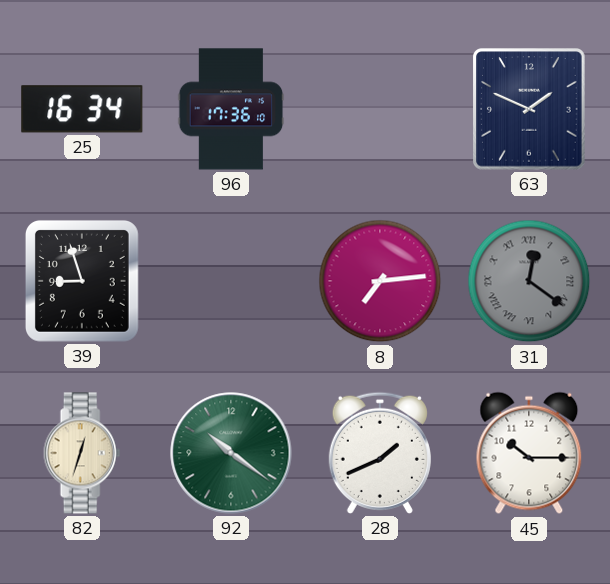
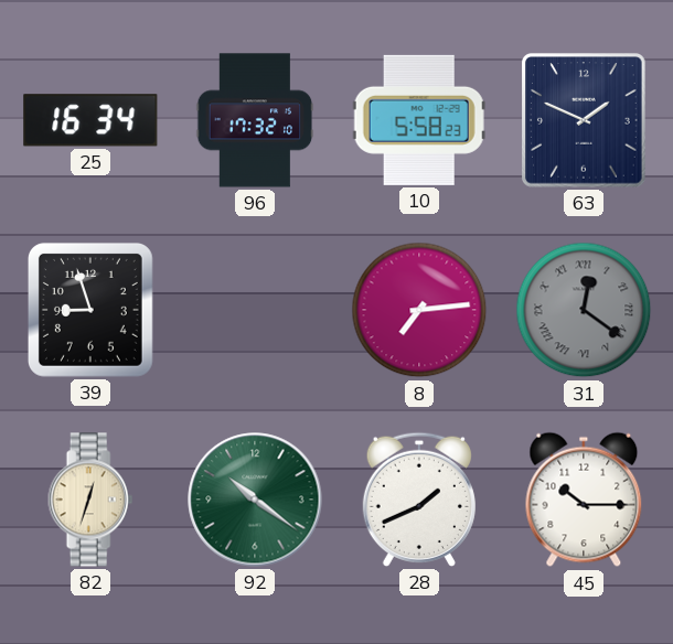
96: 17:36 -> 17:32 (255, 120)
10: none -> 5:58 (419, 120)
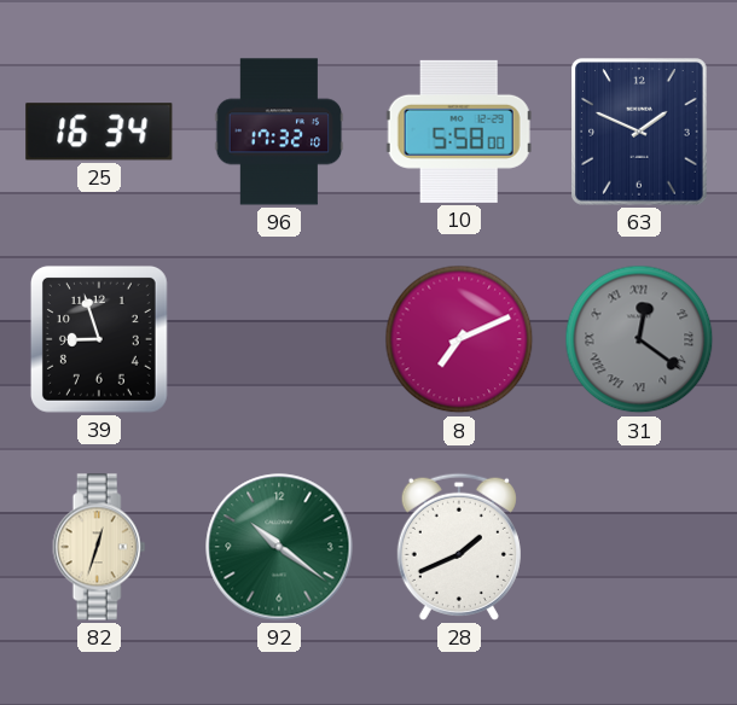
10: 5:58:23 -> 5:58:00 (459, 132)
8: 7:14 -> 7:11 (459, 339)
45: 10:15 -> none (584, 500)
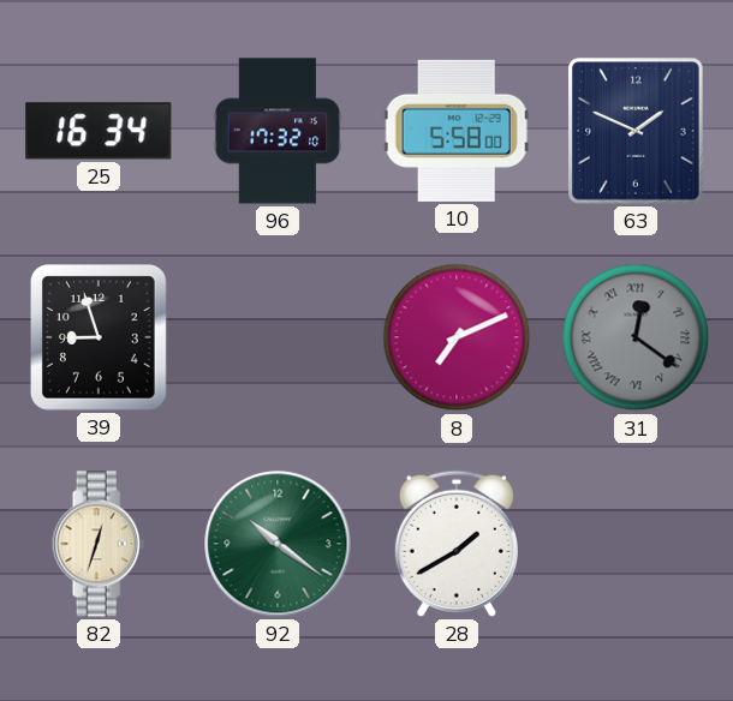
28: 1:41 -> 1:40 (457, 544)
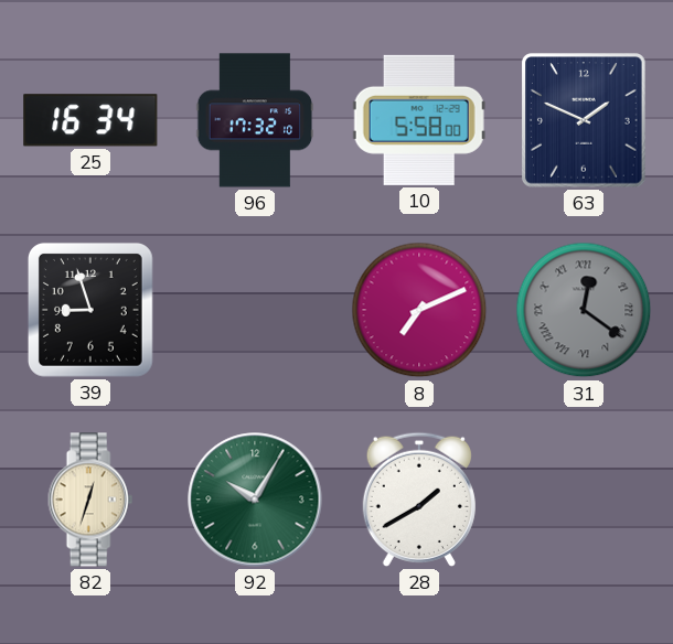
92: 10:21 -> 10:05 (255, 500)
